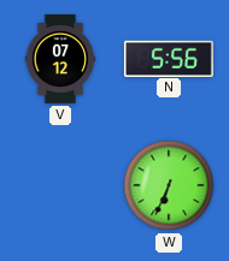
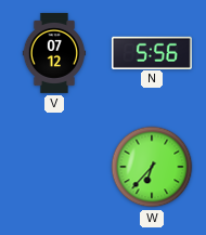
W: 6:34 -> 6:37 (152, 167)
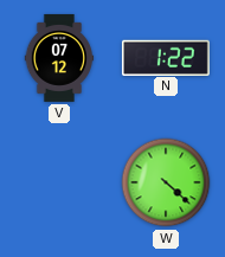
N: 5:56 -> 1:22 (166, 57)
W: 6:37 -> 4:22 (166, 182)
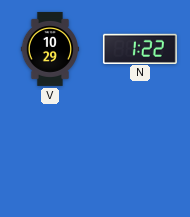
V: 07:12 -> 10:29 (50, 49)
W: 4:22 -> none (166, 182)
